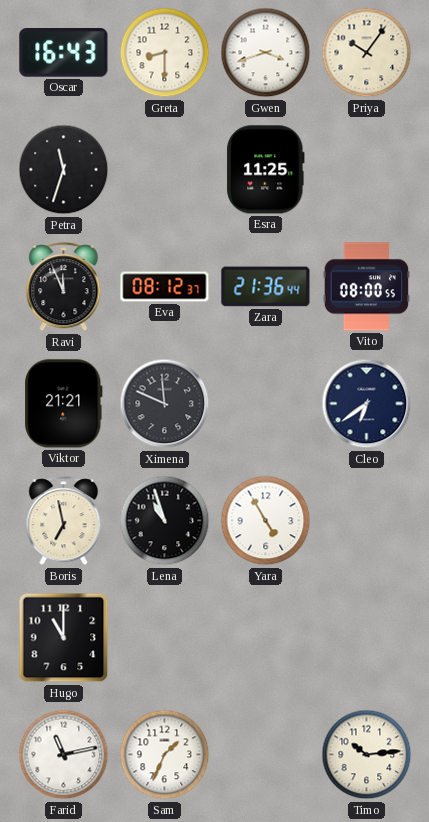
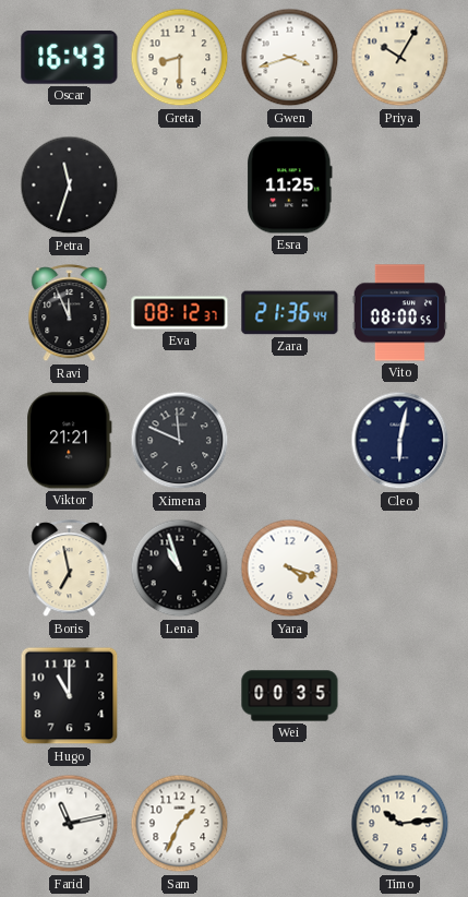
Priya: 10:06 -> 10:05 (400, 58)
Cleo: 6:39 -> 6:02 (400, 441)
Yara: 4:55 -> 4:18 (290, 569)
Wei: none -> 00:35 (290, 696)
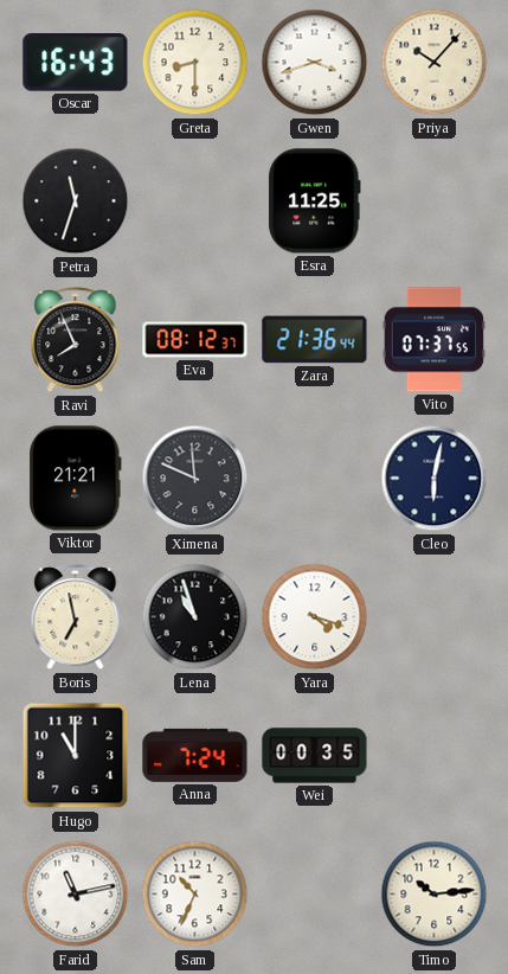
Priya: 10:05 -> 10:07 (435, 63)
Ravi: 11:56 -> 7:56 (76, 340)
Vito: 08:00 -> 07:37 (433, 340)
Anna: none -> 7:24 (195, 755)
Sam: 1:34 -> 10:34 (195, 895)
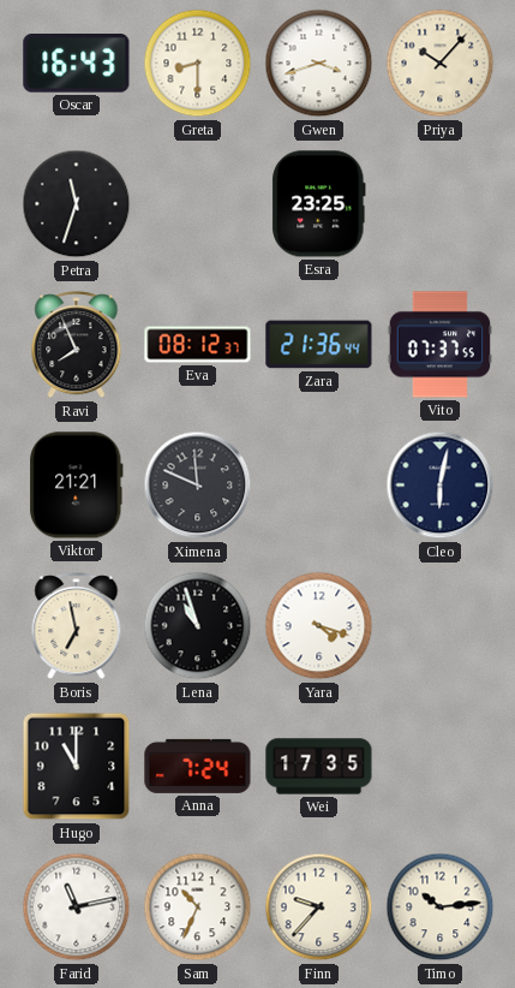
Esra: 11:25 -> 23:25 (319, 204)
Wei: 00:35 -> 17:35 (319, 767)
Finn: none -> 9:37 (319, 907)
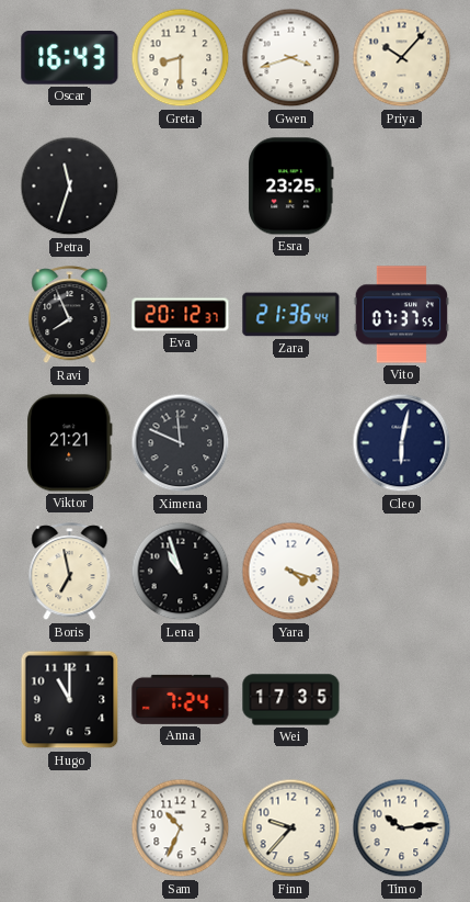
Eva: 08:12 -> 20:12 (181, 315)
Farid: 11:13 -> none (77, 907)
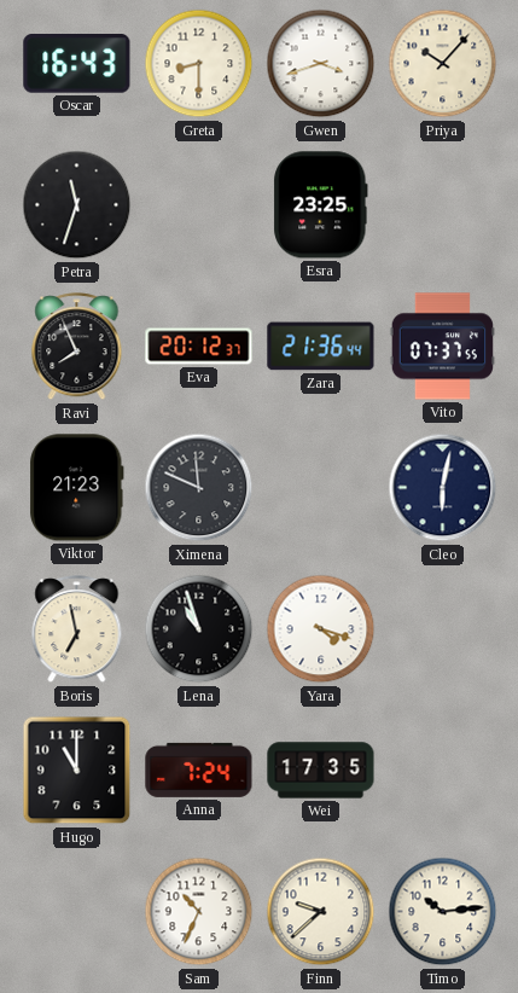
Viktor: 21:21 -> 21:23 (77, 488)
Finn: 9:37 -> 9:38 (321, 912)
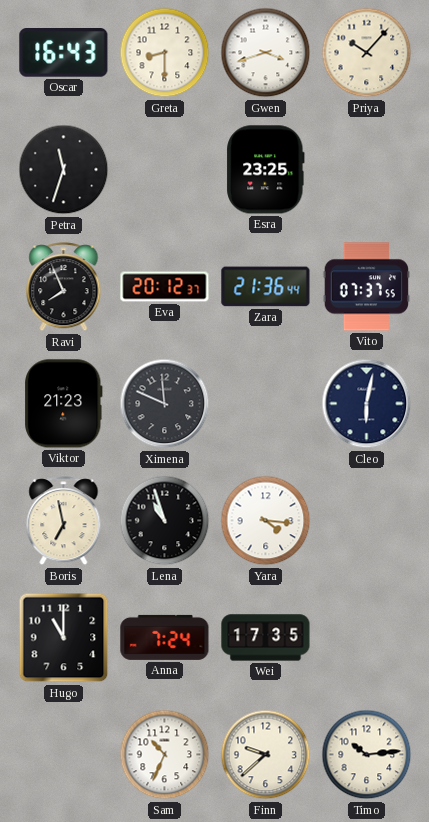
Yara: 4:18 -> 4:16 (266, 521)
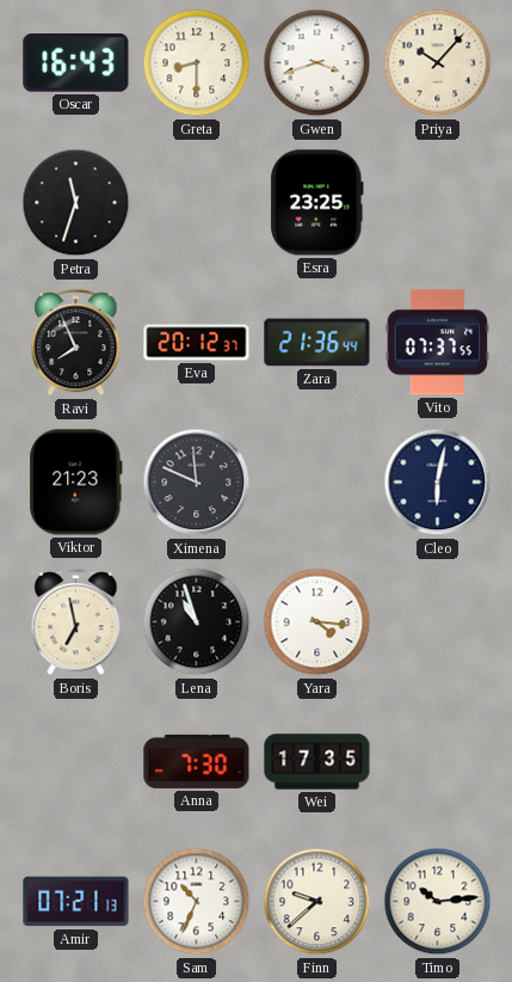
Hugo: 11:00 -> none (64, 638)
Anna: 7:24 -> 7:30 (197, 761)
Amir: none -> 07:21 (76, 902)
